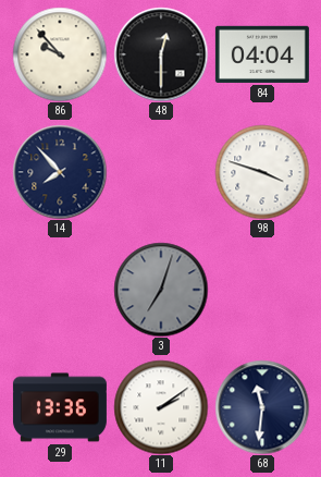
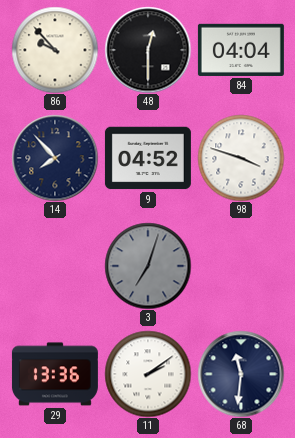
9: none -> 04:52 (148, 158)
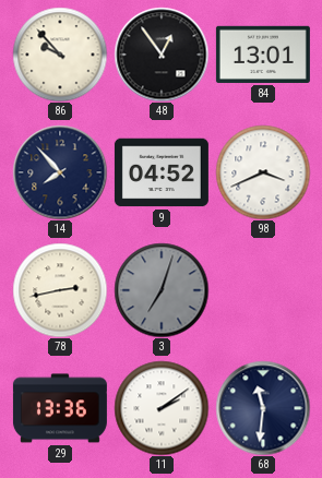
48: 12:30 -> 12:54 (162, 55)
84: 04:04 -> 13:01 (263, 55)
98: 3:48 -> 3:41 (263, 172)
78: none -> 2:43 (60, 290)
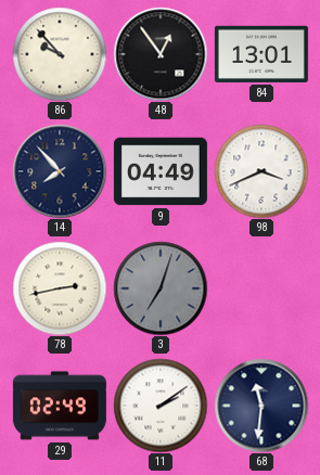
9: 04:52 -> 04:49 (161, 171)
29: 13:36 -> 02:49 (60, 406)
